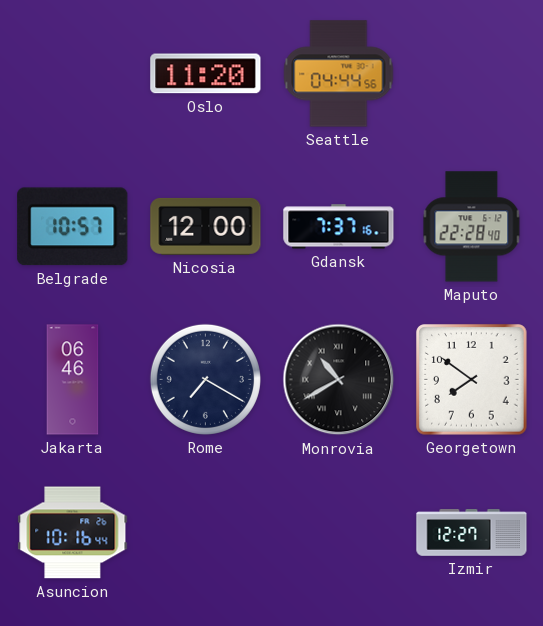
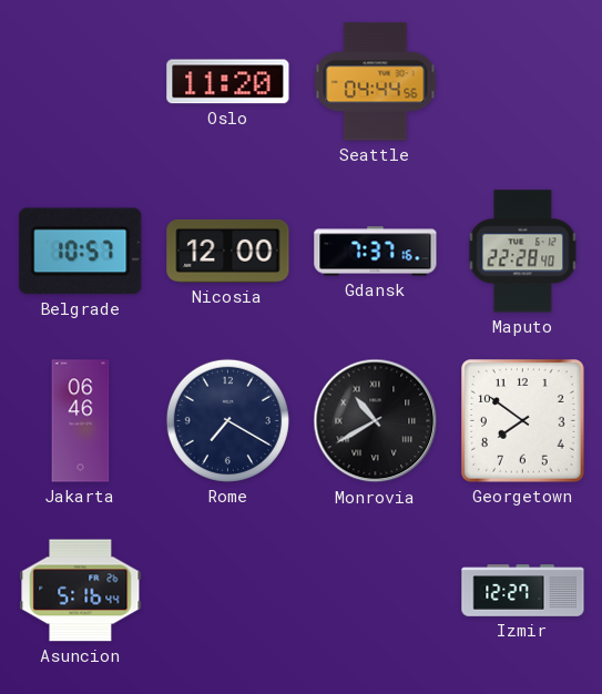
Asuncion: 10:16 -> 5:16 (81, 591)
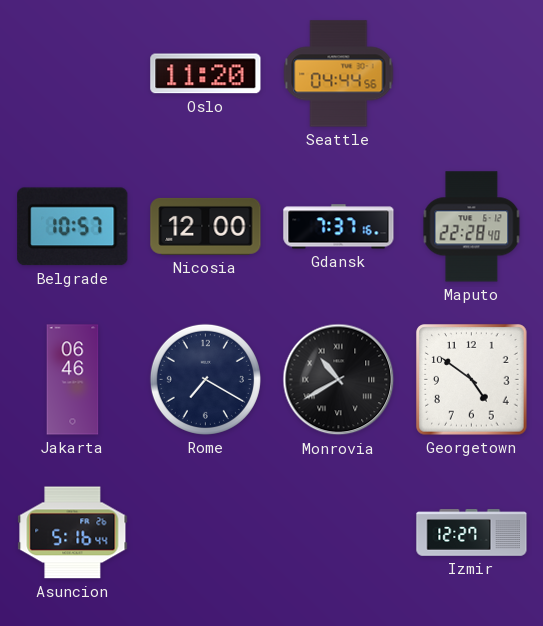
Georgetown: 7:51 -> 4:51 (472, 380)
